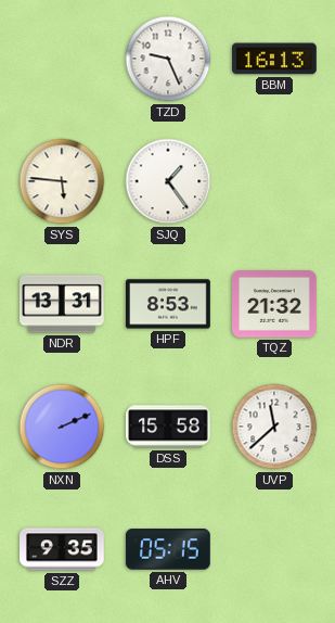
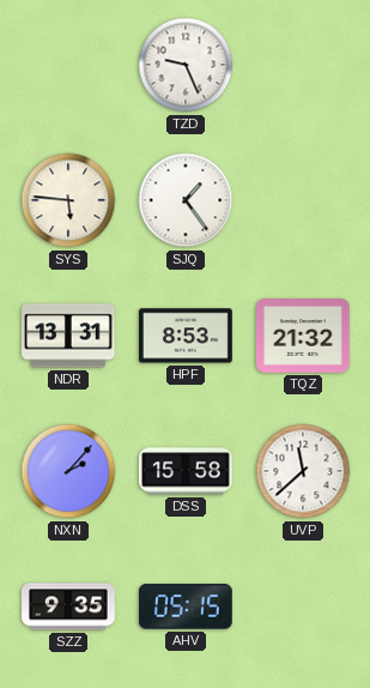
BBM: 16:13 -> none (275, 59)
NXN: 2:11 -> 2:07 (68, 471)
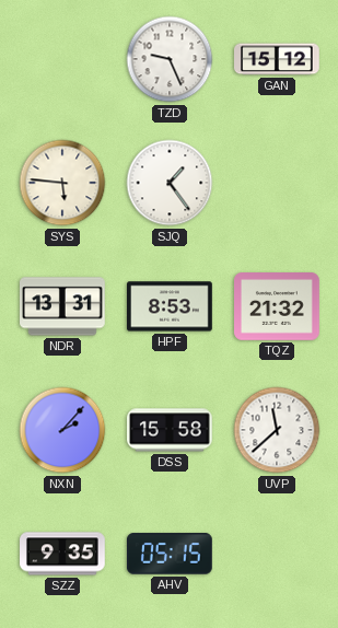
GAN: none -> 15:12 (278, 59)
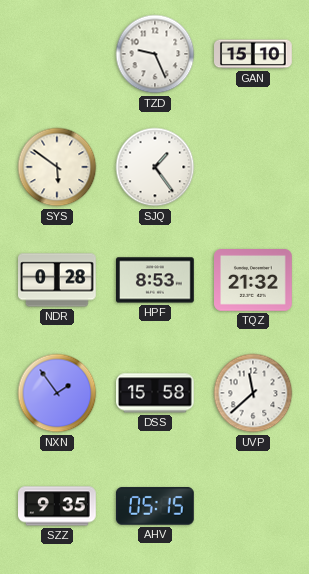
GAN: 15:12 -> 15:10 (254, 54)
SYS: 5:46 -> 5:51 (57, 167)
NDR: 13:31 -> 0:28 (58, 280)
NXN: 2:07 -> 1:54 (57, 393)
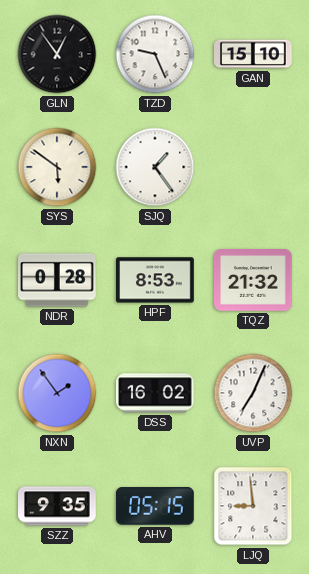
GLN: none -> 12:54 (57, 54)
DSS: 15:58 -> 16:02 (156, 393)
UVP: 11:38 -> 7:04 (253, 393)
LJQ: none -> 8:59 (253, 506)
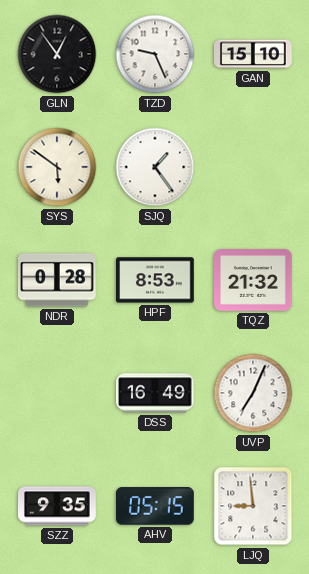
NXN: 1:54 -> none (57, 393)
DSS: 16:02 -> 16:49 (156, 393)
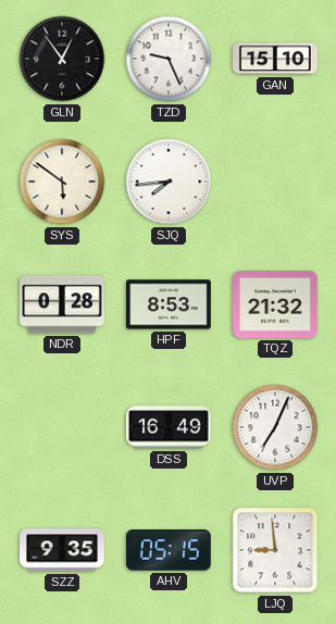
SJQ: 1:24 -> 7:44 (169, 182)
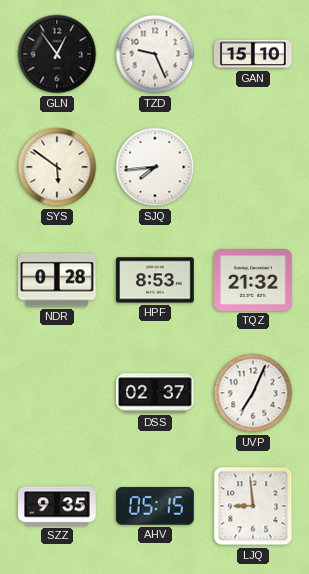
DSS: 16:49 -> 02:37 (156, 393)
